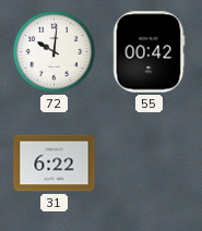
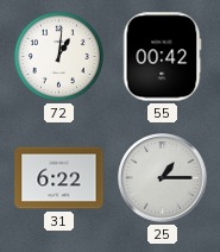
72: 10:01 -> 1:01 (58, 56)
25: none -> 1:15 (163, 178)
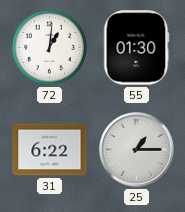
55: 00:42 -> 01:30 (137, 48)
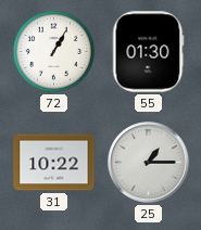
72: 1:01 -> 1:05 (53, 51)
31: 6:22 -> 10:22 (54, 163)
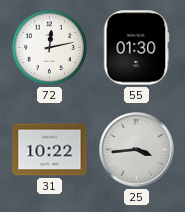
72: 1:05 -> 12:13 (49, 47)
25: 1:15 -> 3:44 (137, 150)
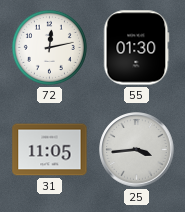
31: 10:22 -> 11:05 (50, 150)
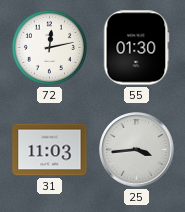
31: 11:05 -> 11:03 (50, 150)
